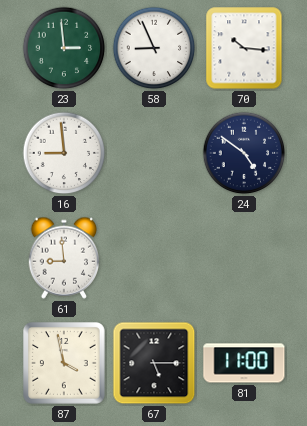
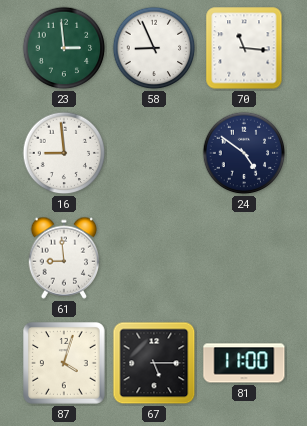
70: 10:16 -> 11:16 (244, 48)
87: 3:58 -> 4:03 (65, 364)
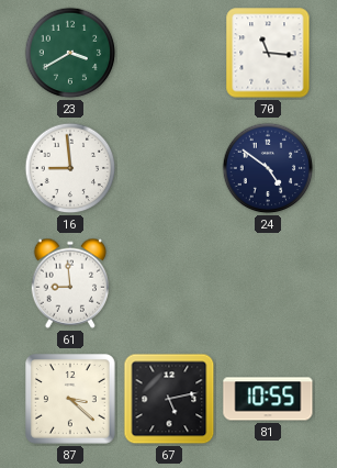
23: 2:59 -> 3:40 (70, 53)
58: 8:56 -> none (154, 48)
87: 4:03 -> 3:22 (71, 400)
67: 5:15 -> 5:13 (169, 399)
81: 11:00 -> 10:55 (268, 399)
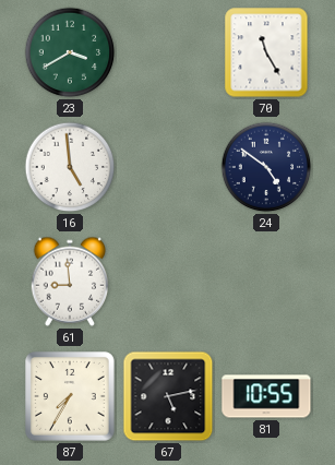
70: 11:16 -> 11:25 (266, 52)
16: 8:59 -> 4:59 (70, 167)
87: 3:22 -> 7:35 (71, 397)
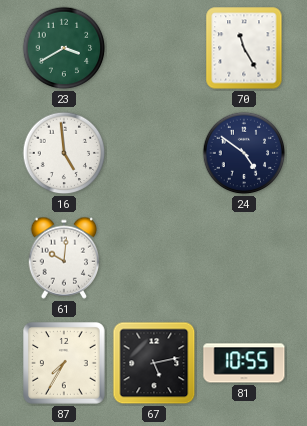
61: 8:59 -> 10:01 (64, 258)
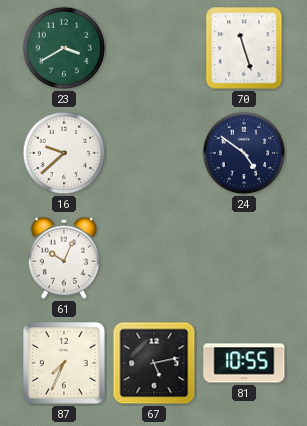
70: 11:25 -> 11:27 (244, 48)
16: 4:59 -> 9:38 (64, 153)
61: 10:01 -> 10:04 (64, 258)
87: 7:35 -> 7:34 (65, 364)
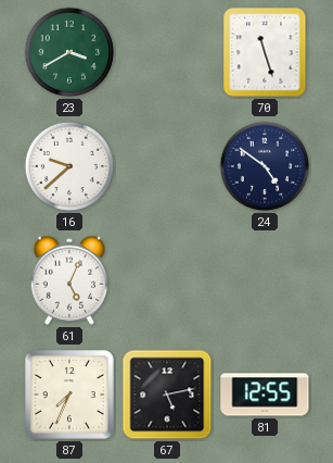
61: 10:04 -> 5:04 (69, 280)
81: 10:55 -> 12:55 (265, 395)
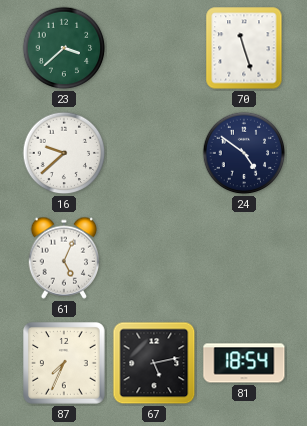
23: 3:40 -> 3:38 (64, 48)
81: 12:55 -> 18:54 (244, 363)
